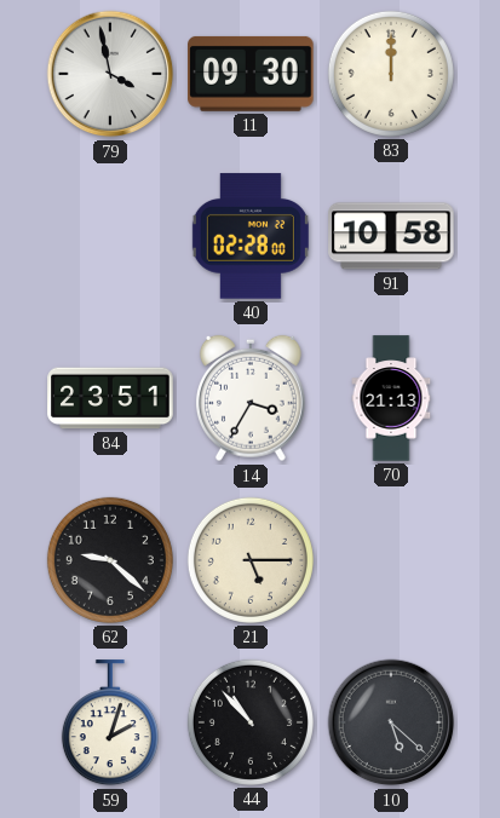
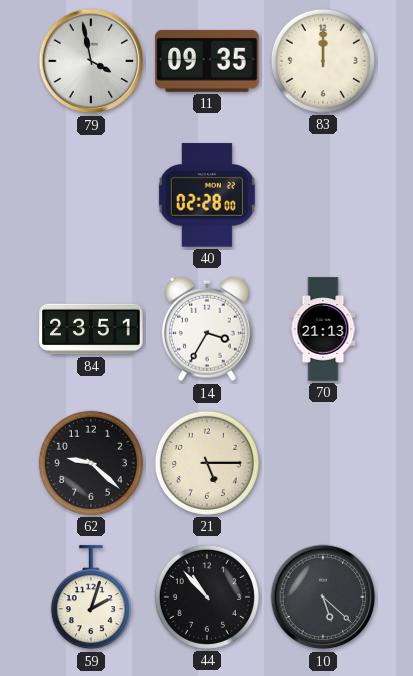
11: 09:30 -> 09:35 (207, 61)
91: 10:58 -> none (391, 236)
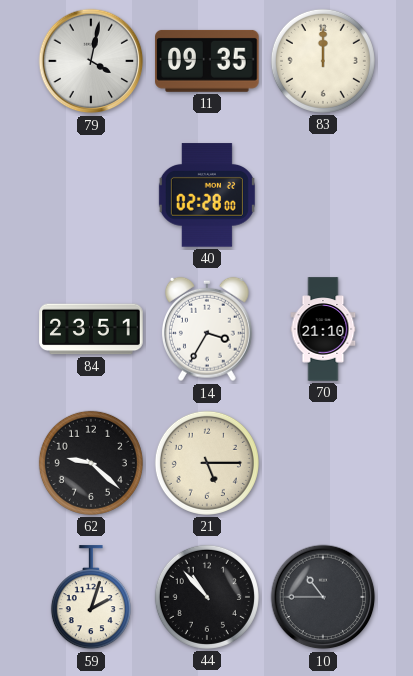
79: 3:58 -> 4:02 (91, 61)
70: 21:13 -> 21:10 (323, 329)
10: 5:22 -> 10:45 (323, 597)
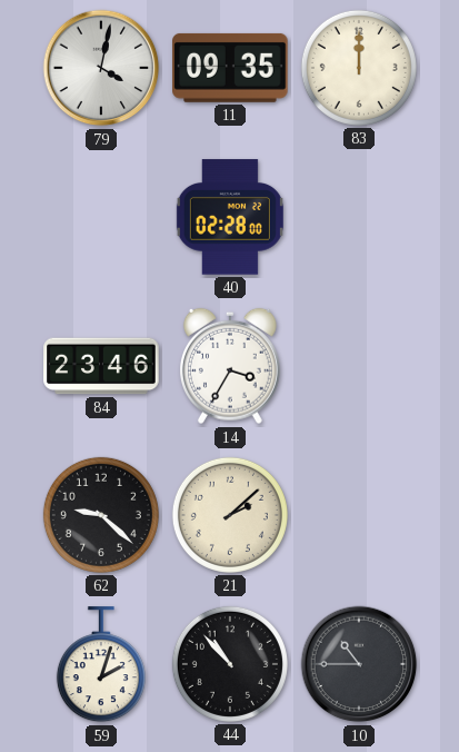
84: 23:51 -> 23:46 (101, 366)
70: 21:10 -> none (323, 329)
21: 5:15 -> 2:08 (230, 515)
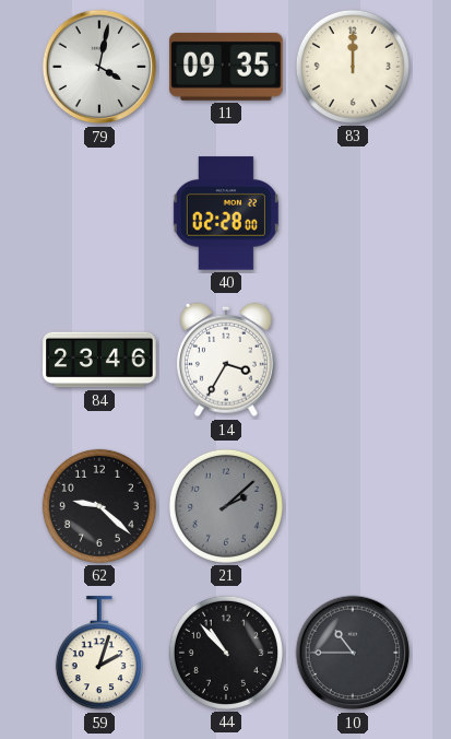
21 dial: cream -> grey (226, 506)
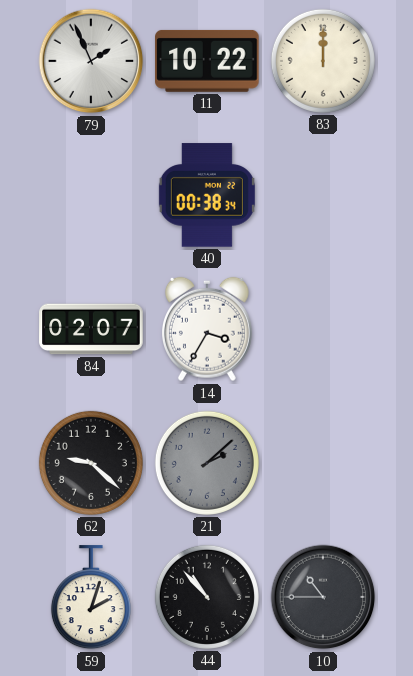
79: 4:02 -> 1:56 (91, 61)
11: 09:35 -> 10:22 (207, 61)
40: 02:28 -> 00:38 (207, 195)
84: 23:46 -> 02:07 (91, 329)
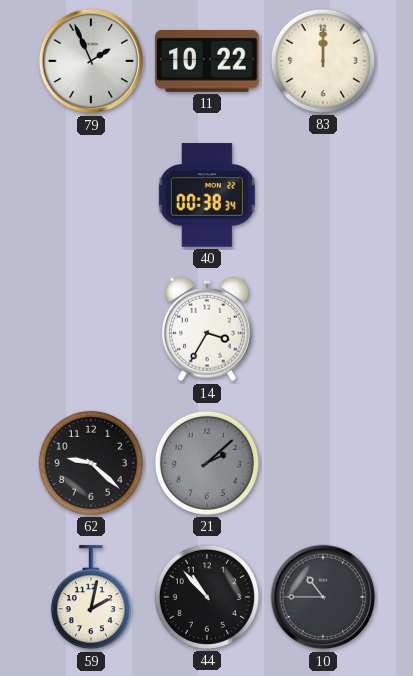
84: 02:07 -> none (91, 329)
59: 2:03 -> 2:02 (91, 598)
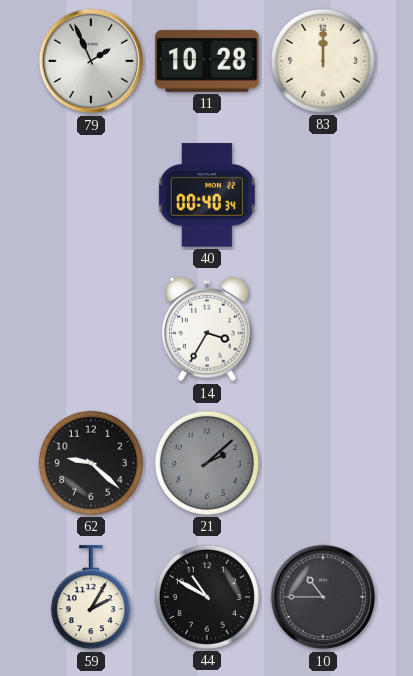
11: 10:22 -> 10:28 (207, 61)
40: 00:38 -> 00:40 (207, 195)
59: 2:02 -> 2:05 (91, 598)
44: 10:53 -> 10:50 (207, 597)
